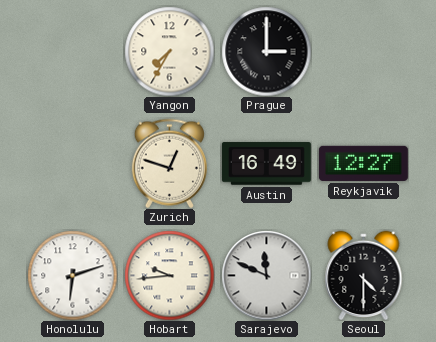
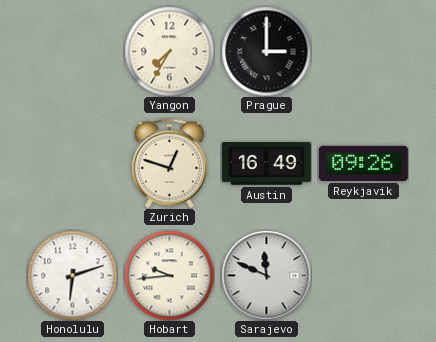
Reykjavik: 12:27 -> 09:26 (363, 163)
Seoul: 4:30 -> none (364, 275)
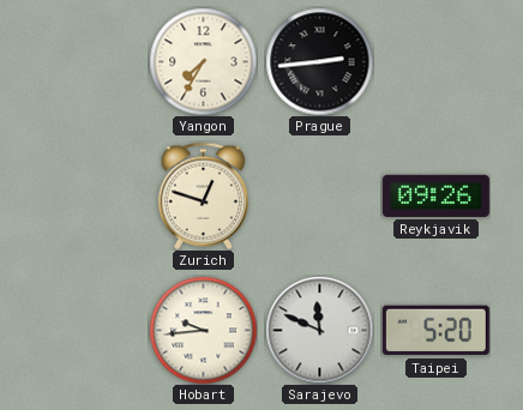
Prague: 3:00 -> 2:44 (319, 61)
Austin: 16:49 -> none (266, 164)
Honolulu: 6:12 -> none (72, 275)
Taipei: none -> 5:20 (435, 331)
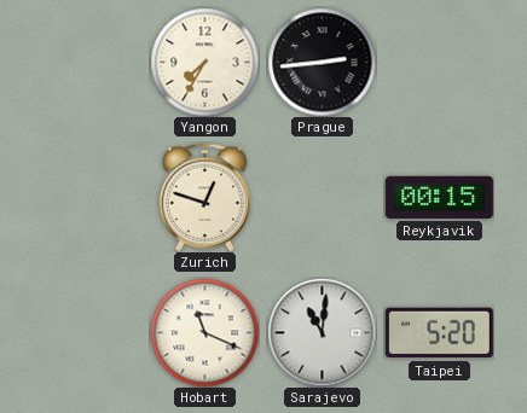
Reykjavik: 09:26 -> 00:15 (439, 197)
Hobart: 9:44 -> 11:19 (204, 332)
Sarajevo: 11:49 -> 11:01 (322, 332)
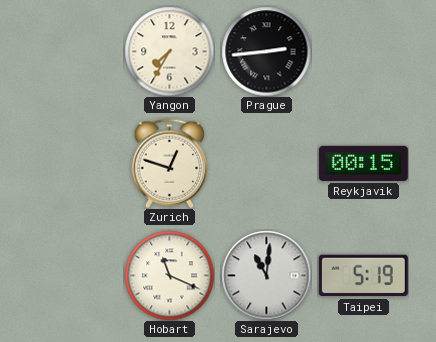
Taipei: 5:20 -> 5:19 (363, 276)
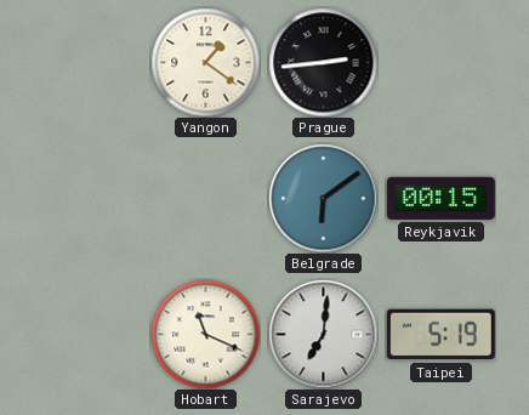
Yangon: 7:35 -> 1:21 (205, 62)
Zurich: 12:48 -> none (169, 163)
Belgrade: none -> 6:09 (323, 198)
Sarajevo: 11:01 -> 7:01 (323, 334)
